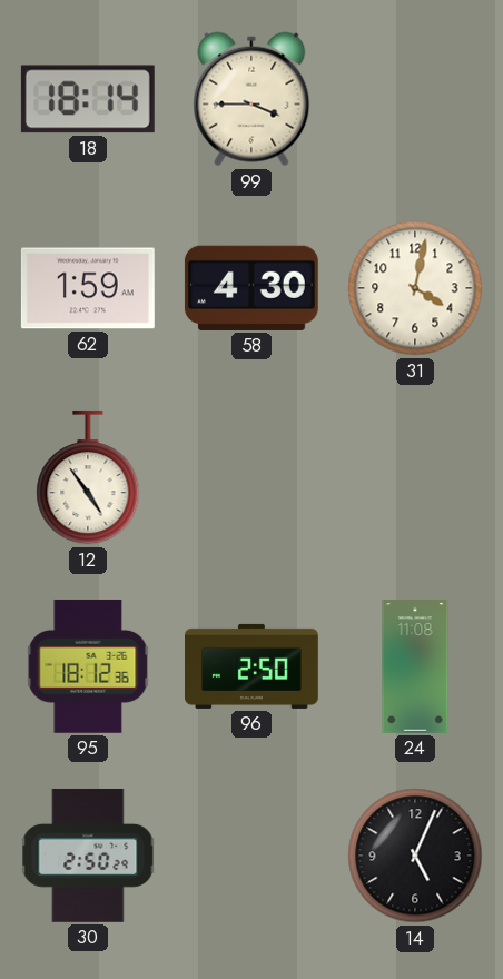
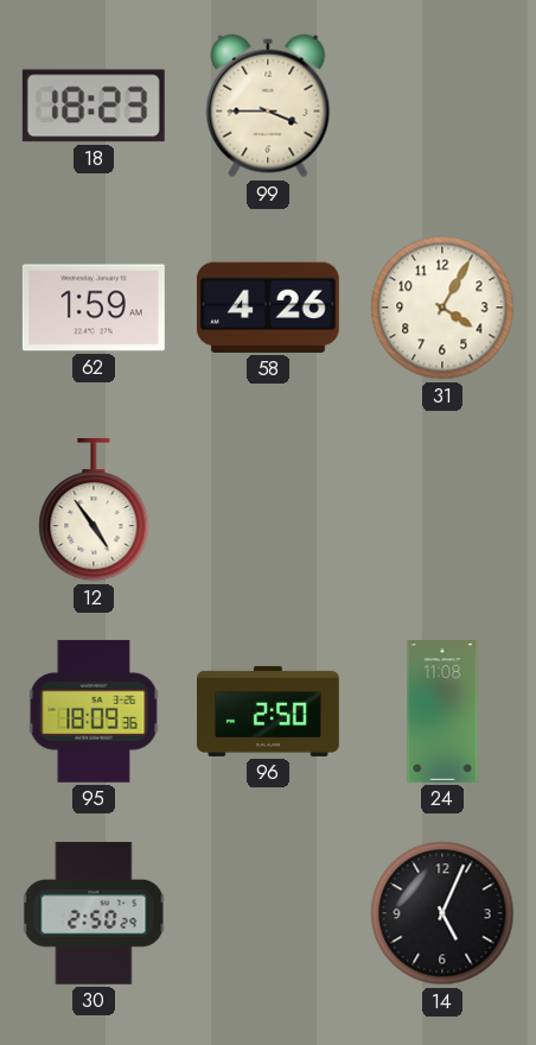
18: 18:14 -> 18:23 (94, 106)
58: 4:30 -> 4:26 (268, 308)
31: 4:02 -> 4:05 (442, 308)
95: 18:12 -> 18:09 (94, 711)
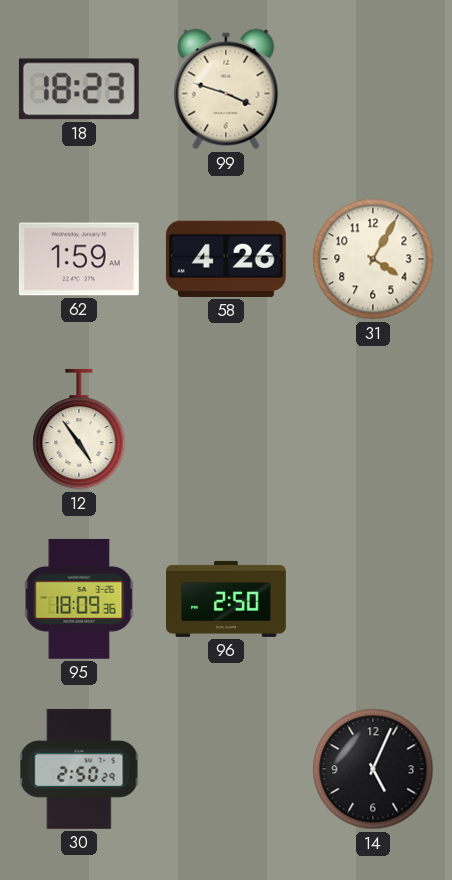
99: 3:45 -> 3:48 (226, 89)
24: 11:08 -> none (442, 712)
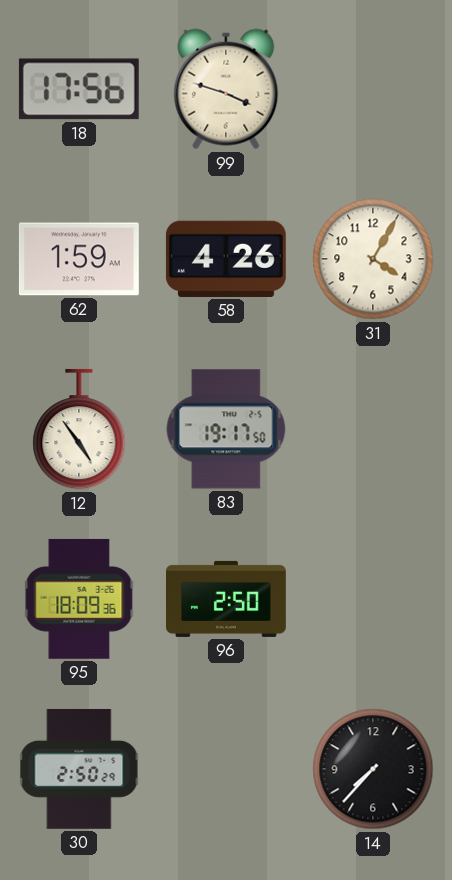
18: 18:23 -> 17:56 (79, 89)
83: none -> 19:17 (226, 429)
14: 5:04 -> 7:37 (373, 769)
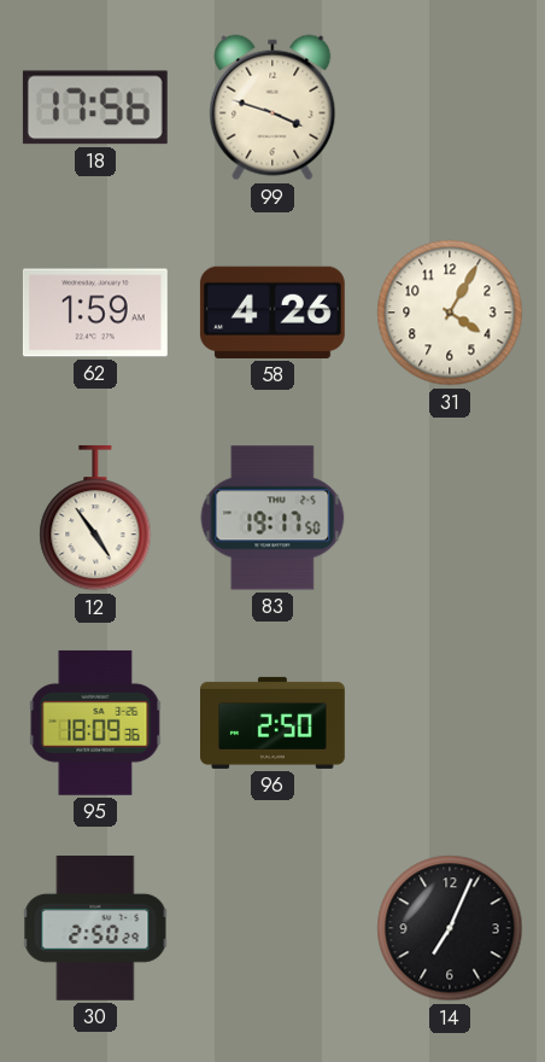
14: 7:37 -> 7:04 (450, 928)
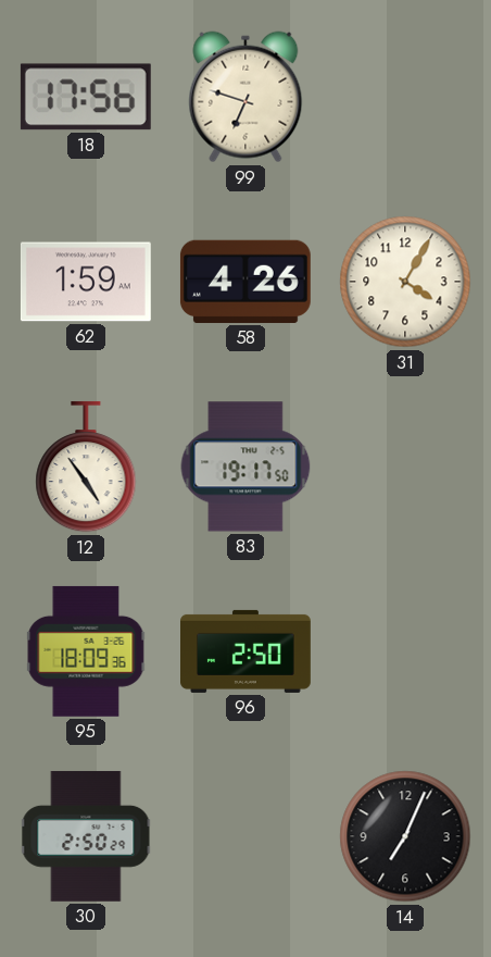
99: 3:48 -> 6:48 (246, 97)
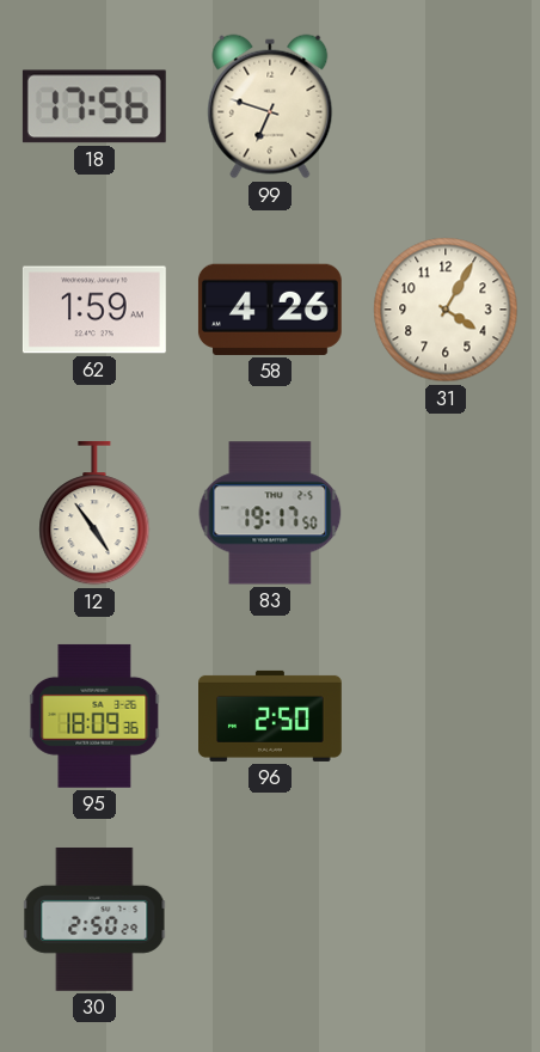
14: 7:04 -> none (405, 836)
